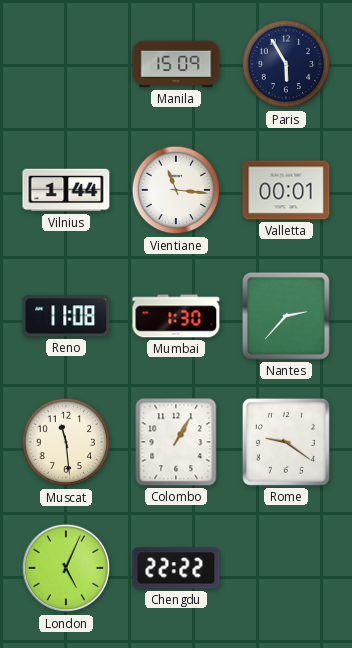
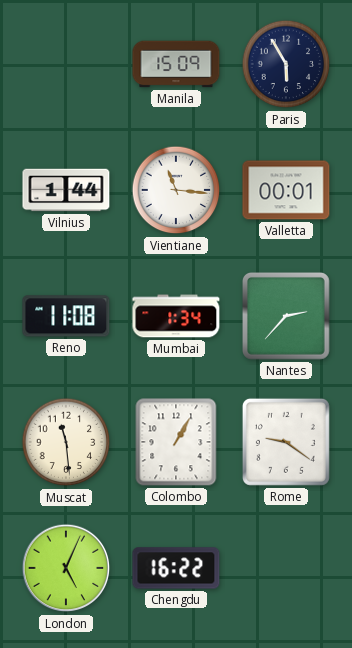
Mumbai: 1:30 -> 1:34 (176, 316)
Chengdu: 22:22 -> 16:22 (176, 568)
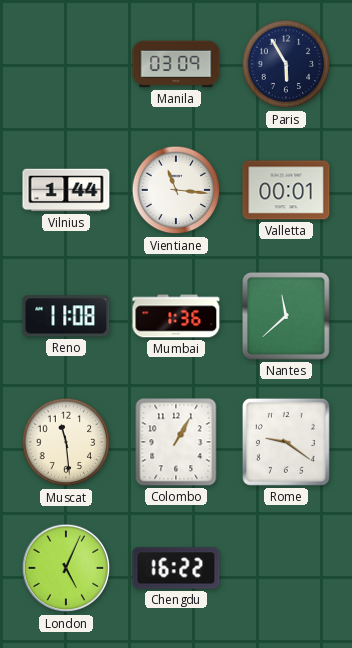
Manila: 15:09 -> 03:09 (176, 64)
Mumbai: 1:34 -> 1:36 (176, 316)
Nantes: 2:37 -> 11:38 (287, 317)
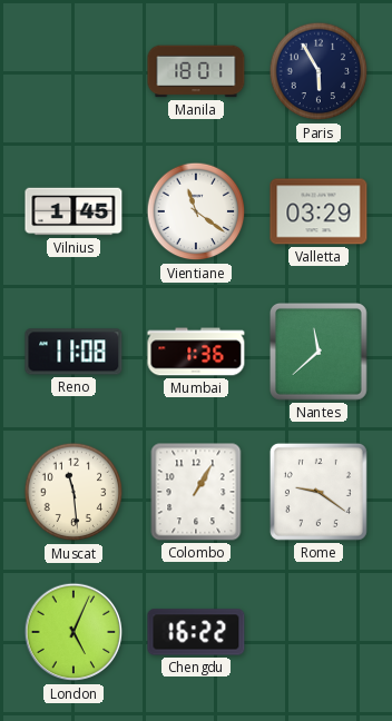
Manila: 03:09 -> 18:01 (196, 71)
Vilnius: 1:44 -> 1:45 (73, 211)
Vientiane: 11:16 -> 11:21 (196, 211)
Valletta: 00:01 -> 03:29 (318, 211)
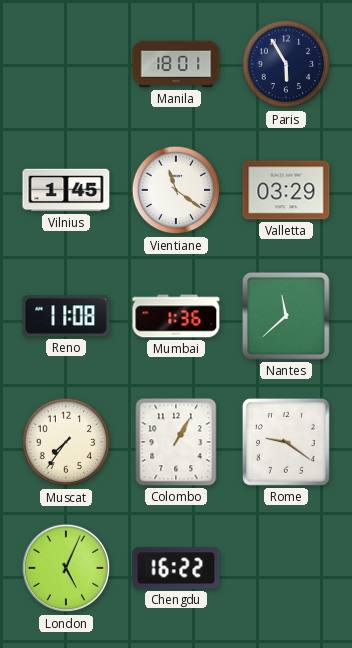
Muscat: 11:29 -> 7:36 (66, 442)
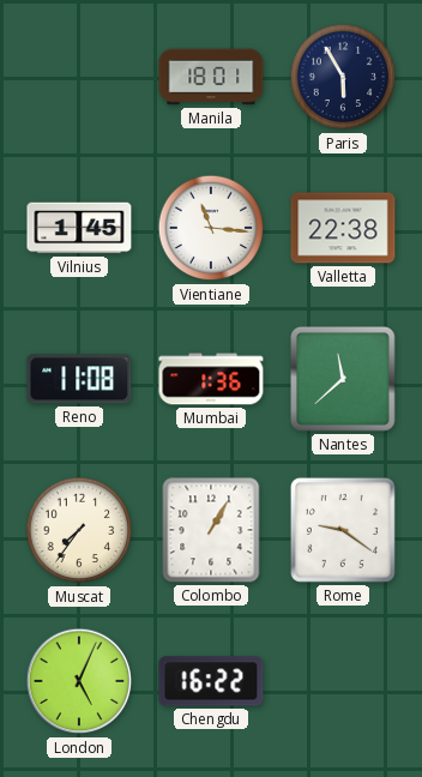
Vientiane: 11:21 -> 11:16 (211, 228)
Valletta: 03:29 -> 22:38 (343, 228)
